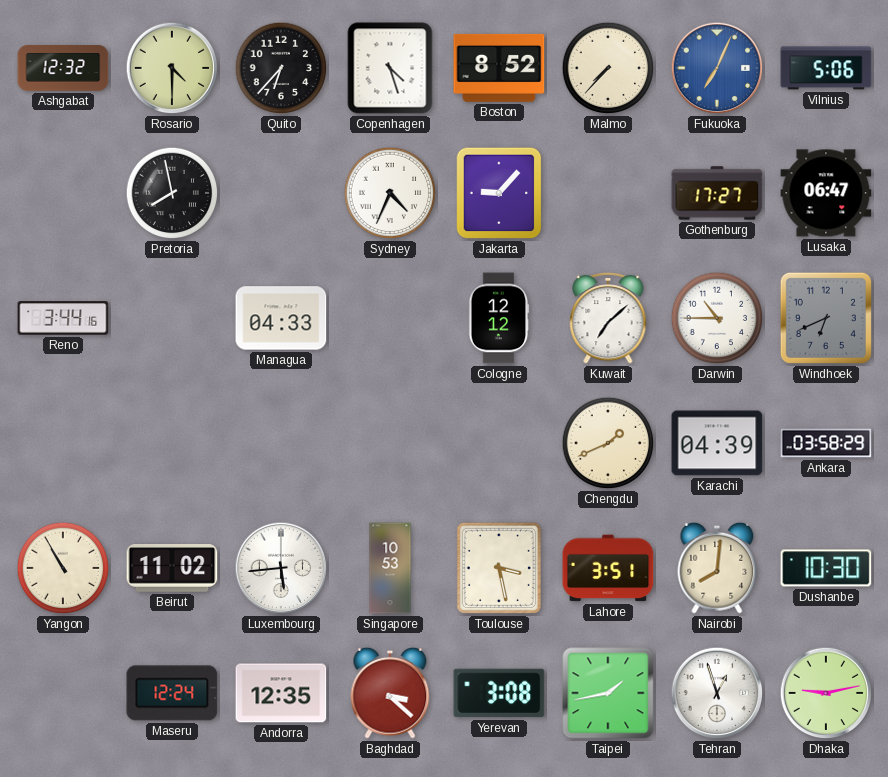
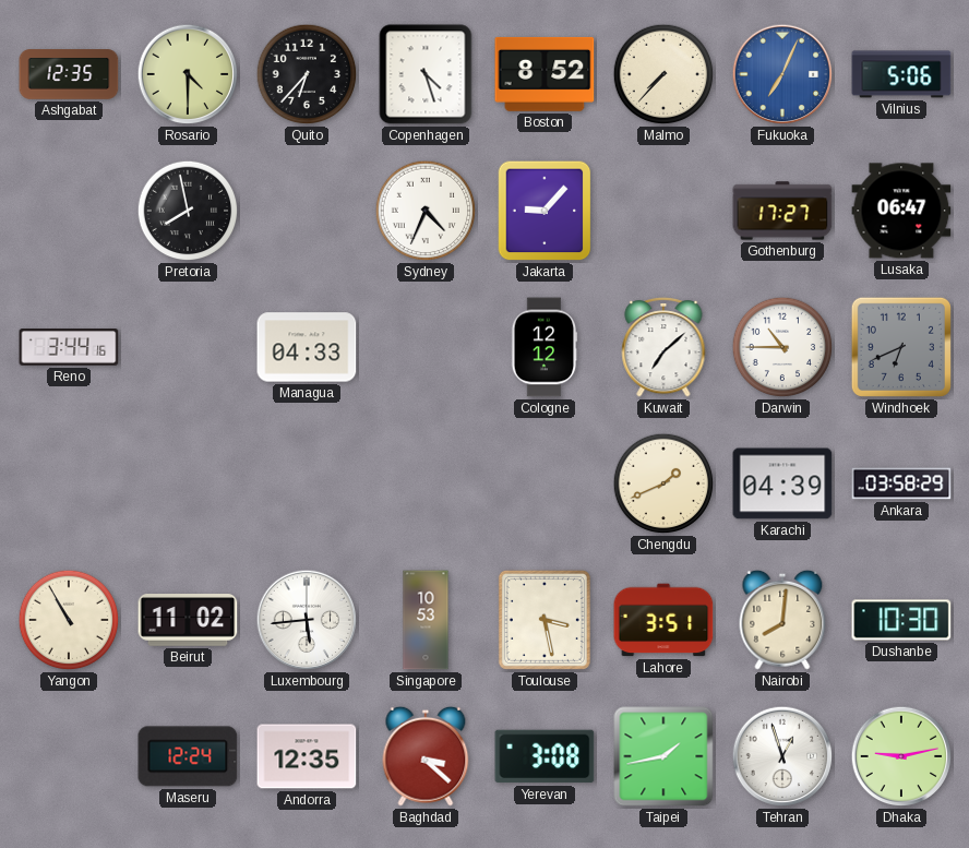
Ashgabat: 12:32 -> 12:35 (69, 74)
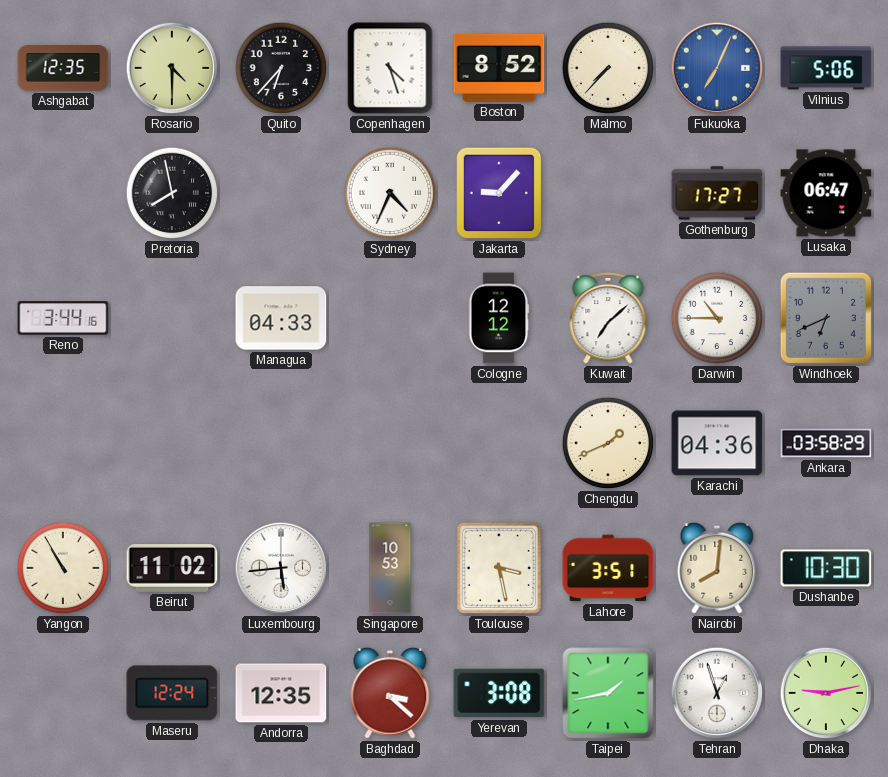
Karachi: 04:39 -> 04:36 (717, 443)
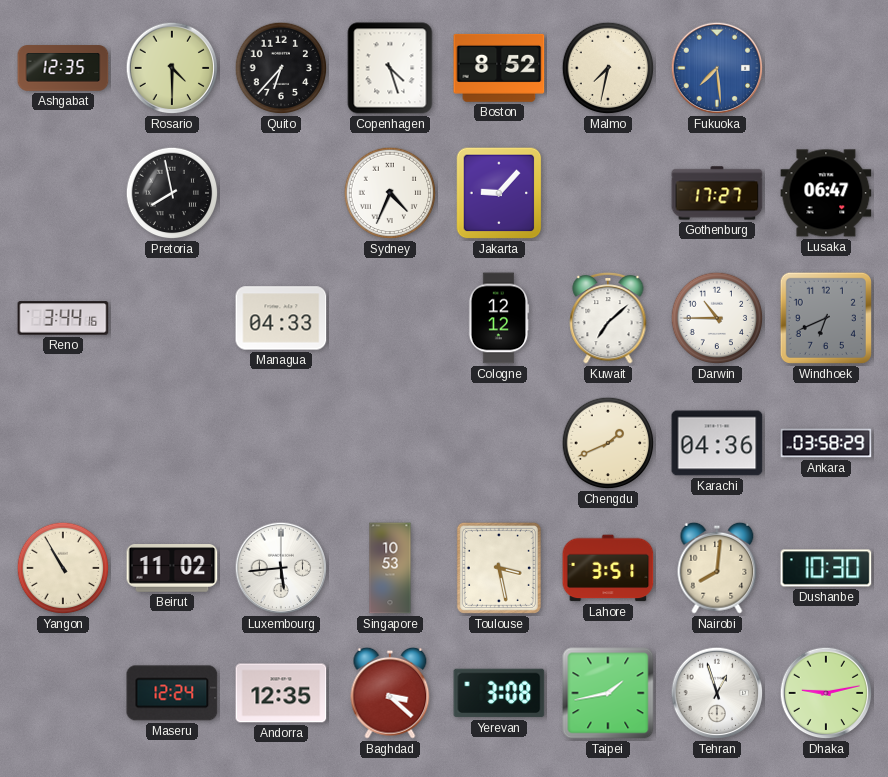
Malmo: 7:37 -> 7:32 (608, 68)
Fukuoka: 7:04 -> 7:29 (717, 68)
Vilnius: 5:06 -> none (826, 68)
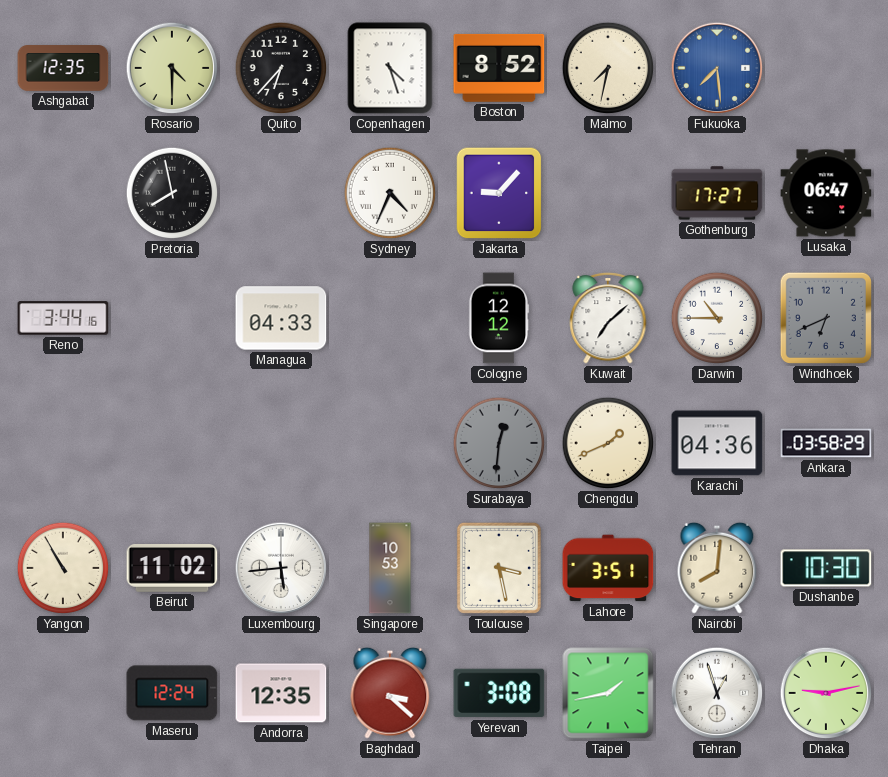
Surabaya: none -> 12:31 (499, 443)
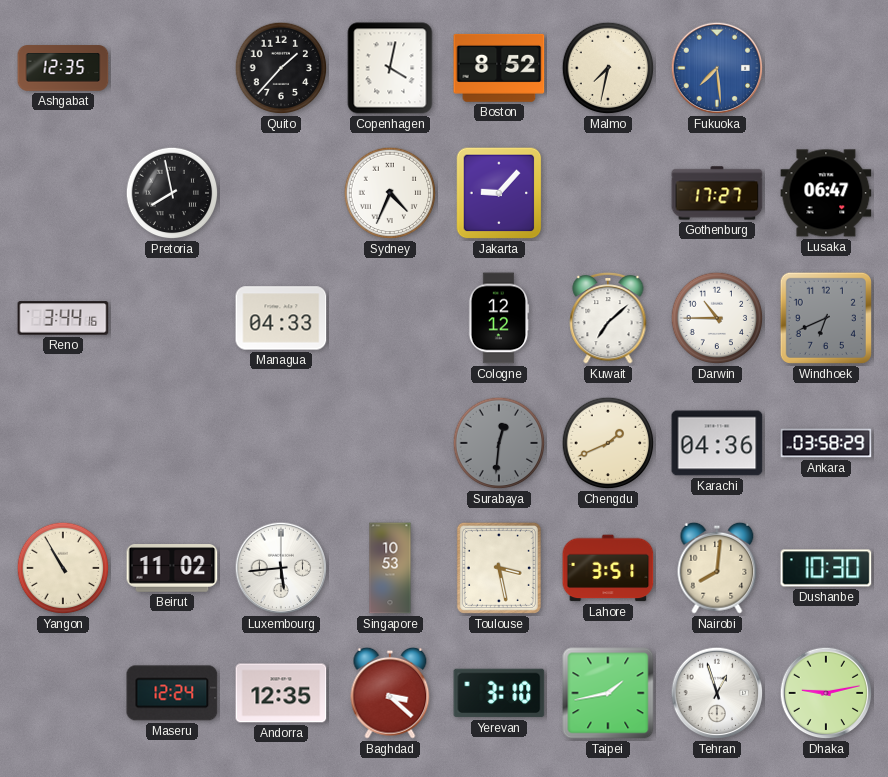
Rosario: 4:30 -> none (172, 68)
Quito: 6:37 -> 1:37 (281, 68)
Copenhagen: 4:27 -> 4:02 (390, 68)
Yerevan: 3:08 -> 3:10 (499, 693)
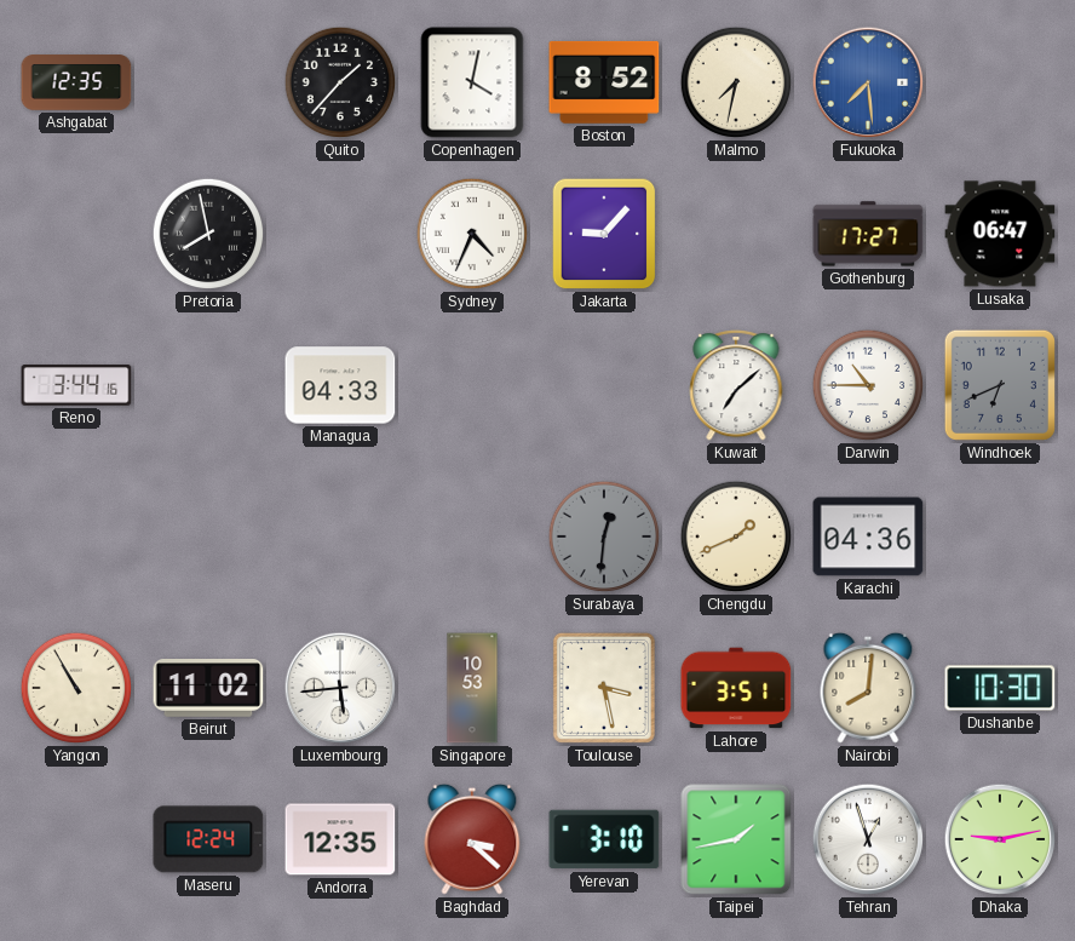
Cologne: 12:12 -> none (499, 318)
Ankara: 03:58 -> none (826, 443)
